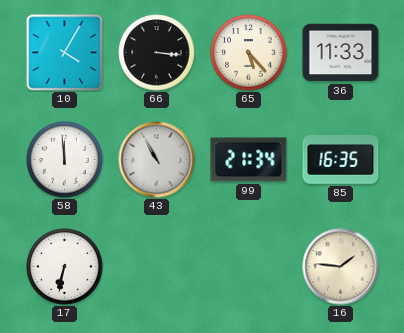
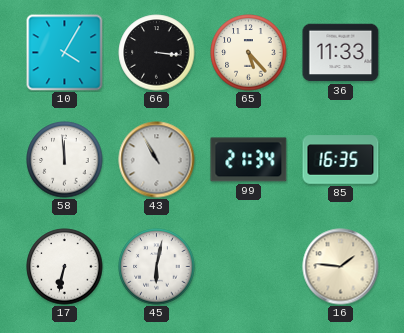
45: none -> 6:02 (157, 267)
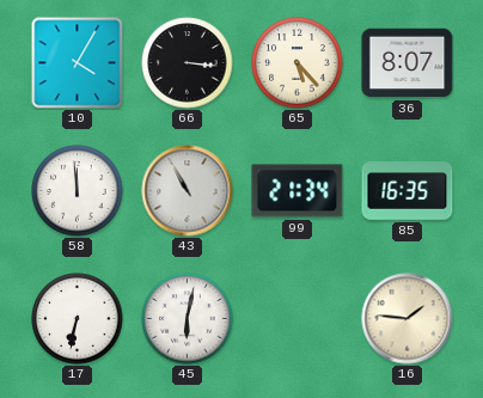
36: 11:33 -> 8:07 (408, 63)
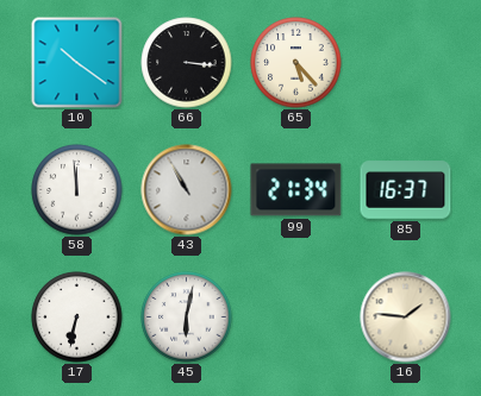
10: 4:05 -> 10:21 (77, 63)
36: 8:07 -> none (408, 63)
85: 16:35 -> 16:37 (406, 190)
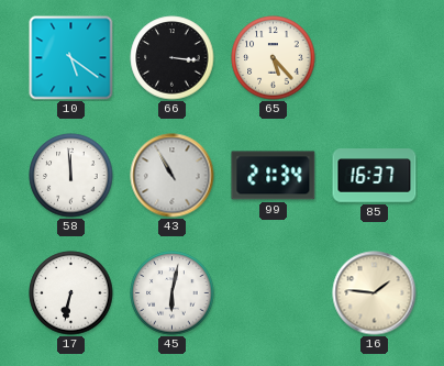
10: 10:21 -> 5:21 (71, 58)
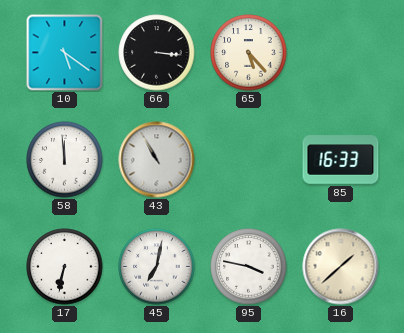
99: 21:34 -> none (274, 176)
85: 16:37 -> 16:33 (341, 160)
45: 6:02 -> 7:02 (157, 267)
95: none -> 3:47 (249, 267)
16: 1:46 -> 1:38 (341, 267)
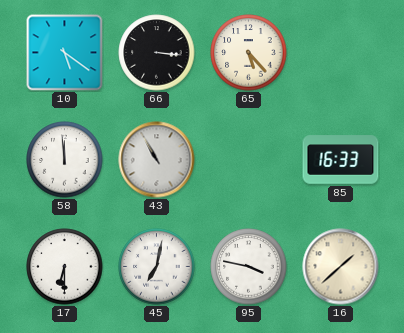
17: 6:32 -> 6:30 (65, 267)
